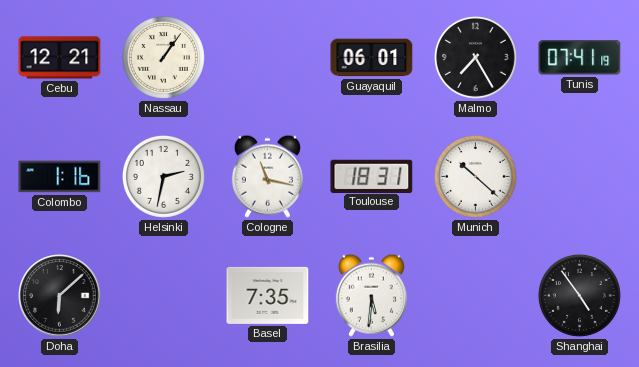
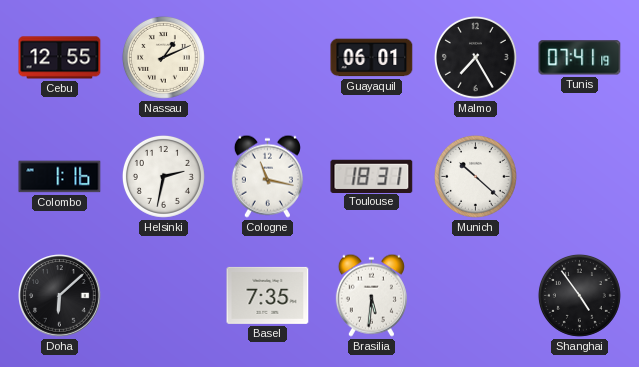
Cebu: 12:21 -> 12:55 (60, 58)
Nassau: 1:06 -> 1:11 (163, 57)
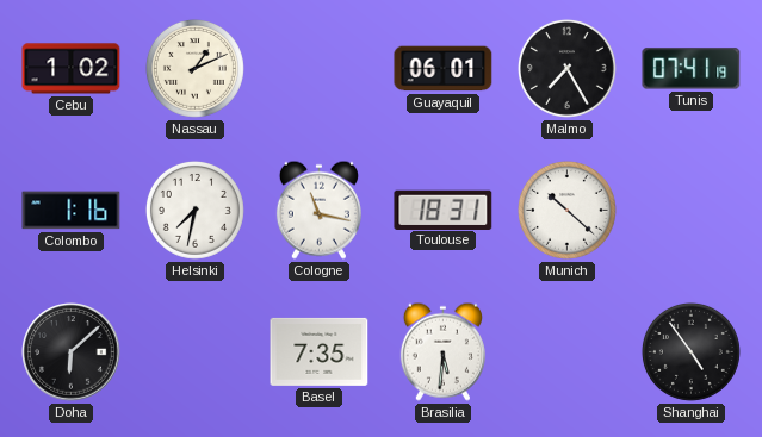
Cebu: 12:55 -> 1:02 (72, 69)
Helsinki: 2:32 -> 7:32 (194, 210)
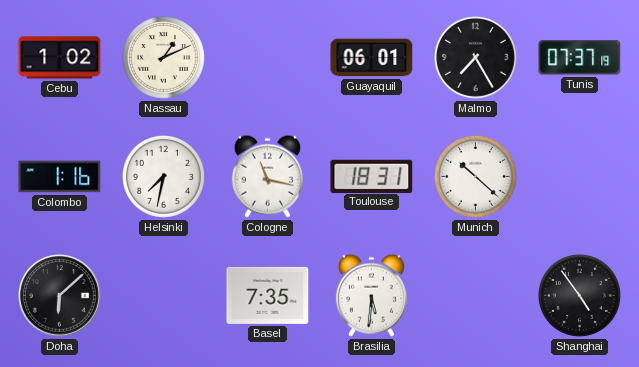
Tunis: 07:41 -> 07:37 (580, 58)
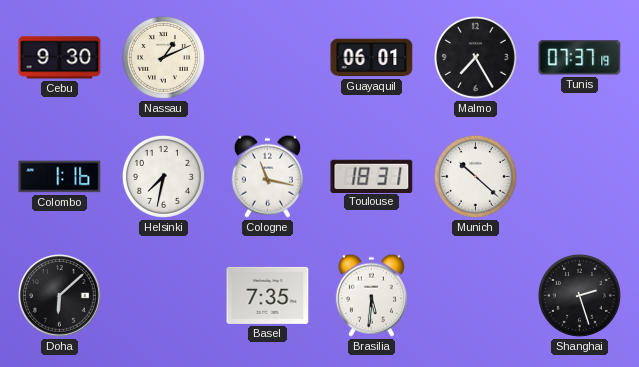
Cebu: 1:02 -> 9:30 (60, 58)
Shanghai: 4:54 -> 2:27 (579, 295)
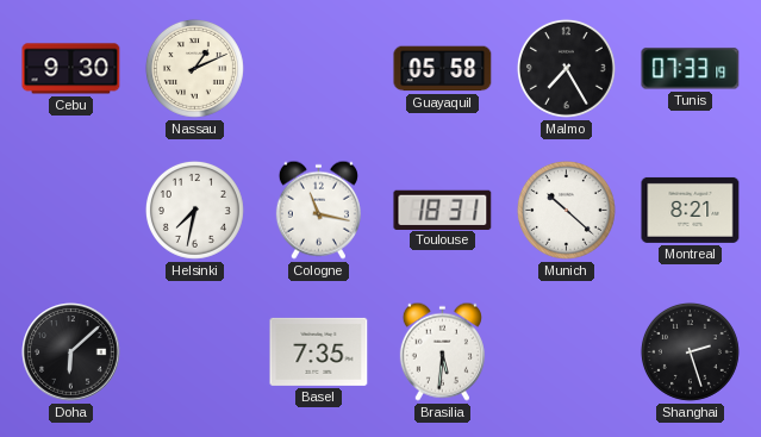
Guayaquil: 06:01 -> 05:58 (443, 69)
Tunis: 07:37 -> 07:33 (691, 69)
Colombo: 1:16 -> none (60, 177)
Montreal: none -> 8:21 (691, 210)
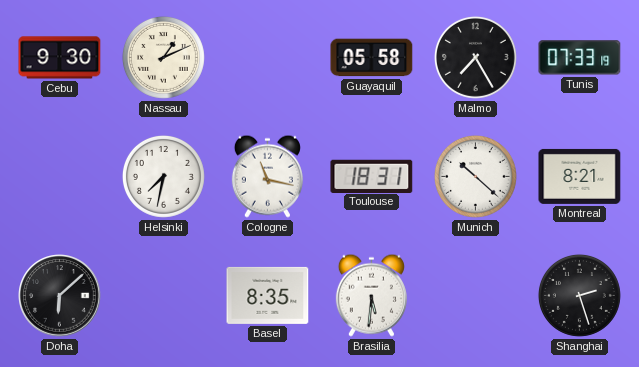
Basel: 7:35 -> 8:35 (268, 295)
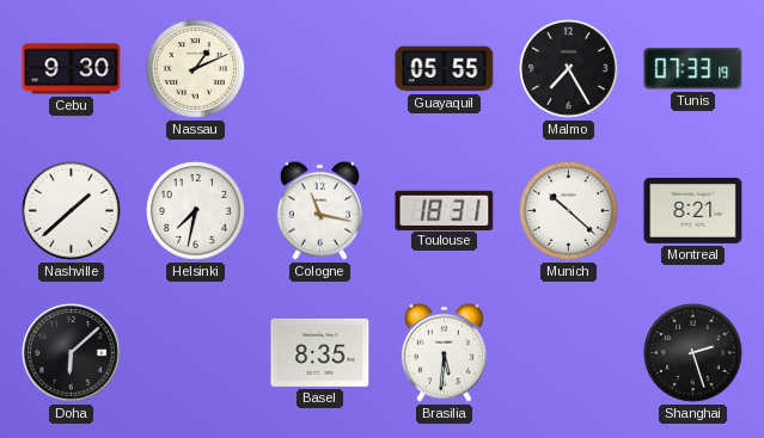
Guayaquil: 05:58 -> 05:55 (445, 69)
Nashville: none -> 1:38 (71, 210)
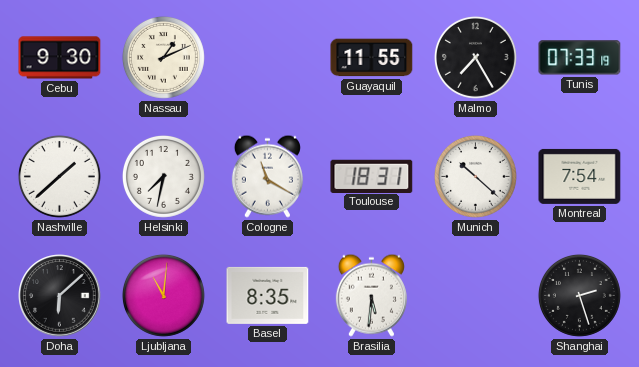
Guayaquil: 05:55 -> 11:55 (372, 58)
Cologne: 11:17 -> 11:20 (267, 176)
Montreal: 8:21 -> 7:54 (580, 176)
Ljubljana: none -> 11:01 (163, 295)
